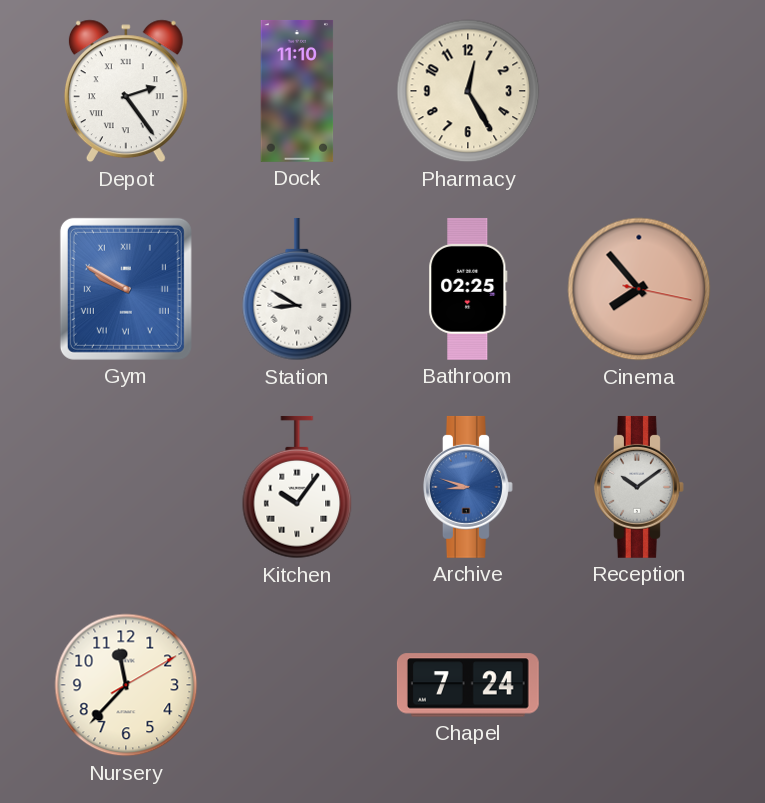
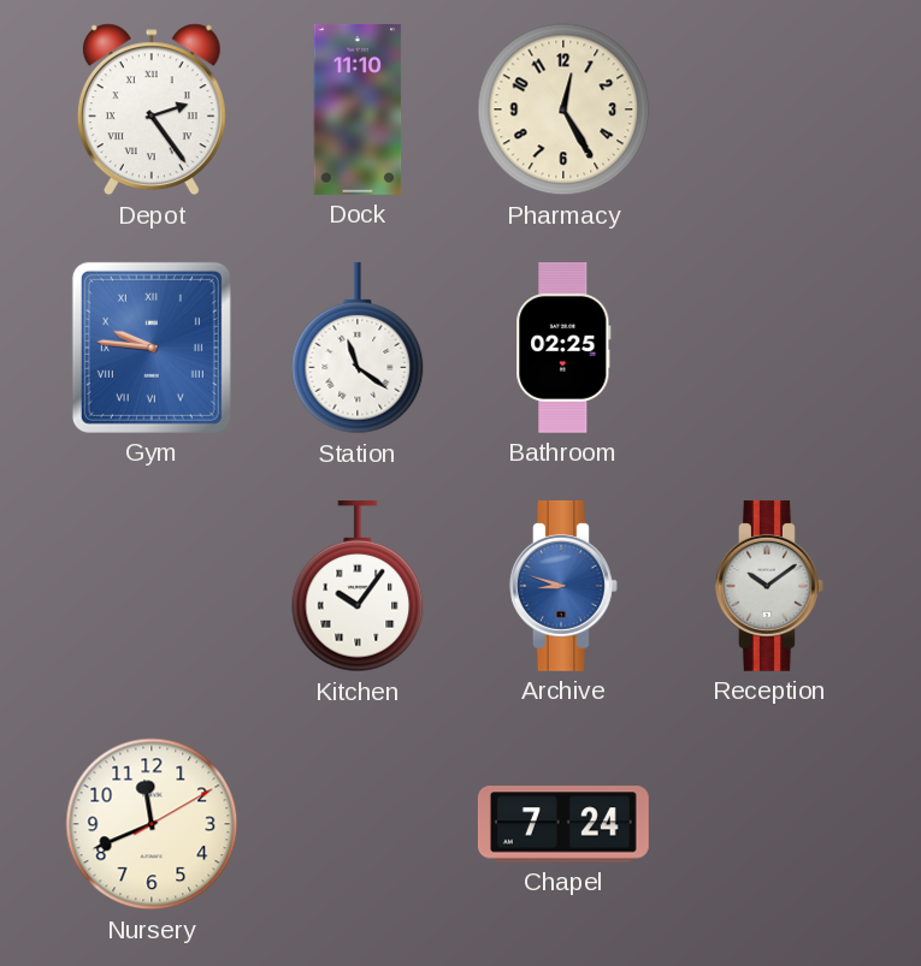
Gym: 9:50 -> 9:46 (152, 348)
Station: 8:50 -> 11:21 (358, 348)
Cinema: 7:53 -> none (639, 289)
Nursery: 11:37 -> 11:41 (152, 824)
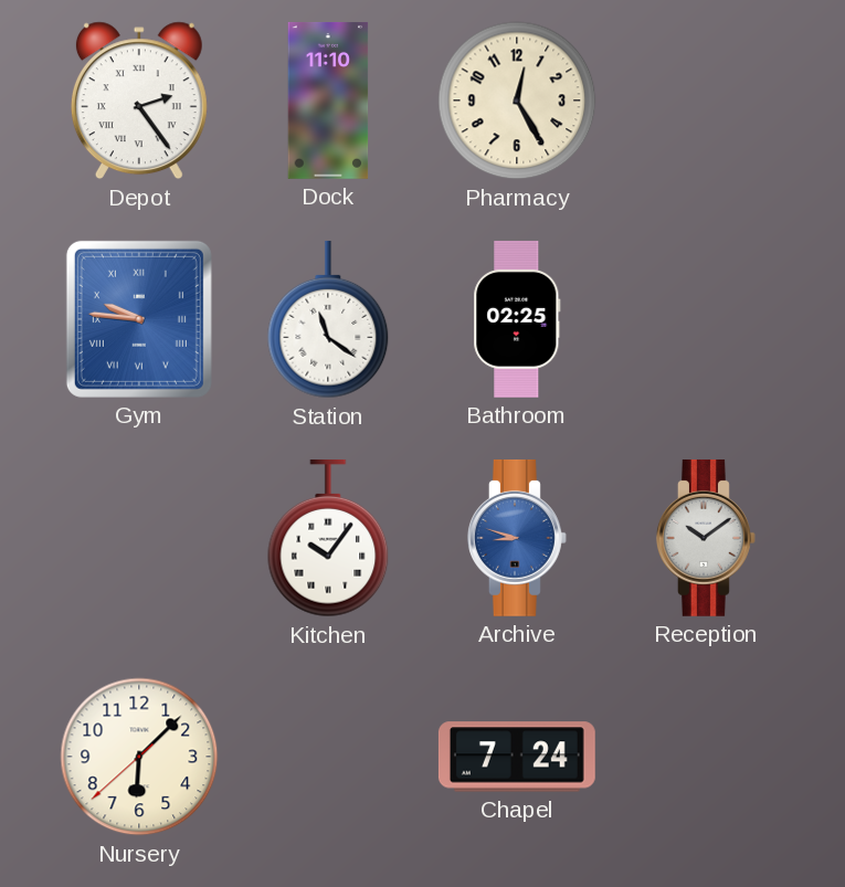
Nursery: 11:41 -> 6:07 (139, 757)
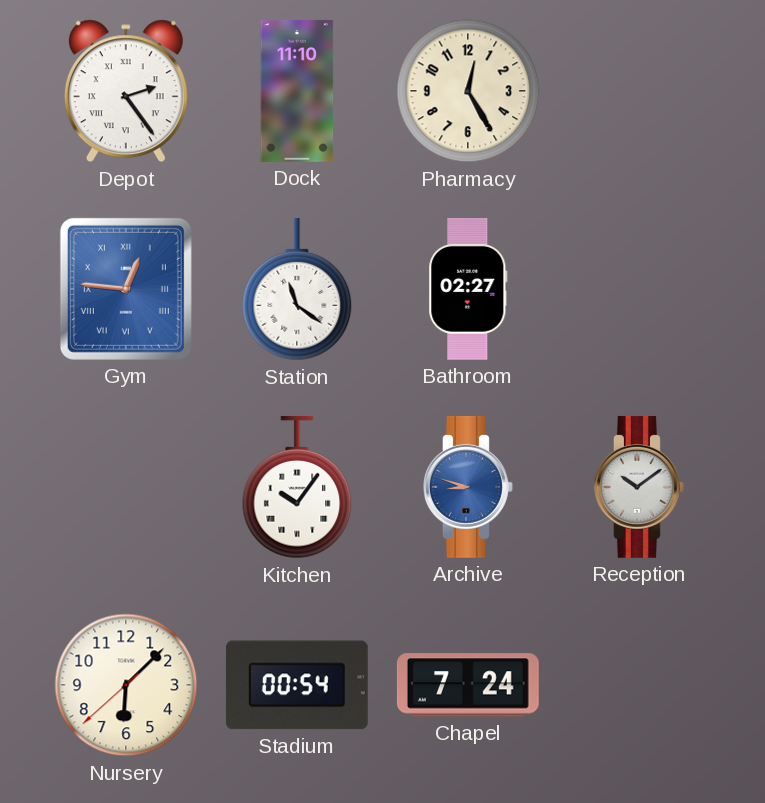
Gym: 9:46 -> 12:46 (126, 289)
Bathroom: 02:25 -> 02:27 (468, 289)
Stadium: none -> 00:54 (297, 685)
